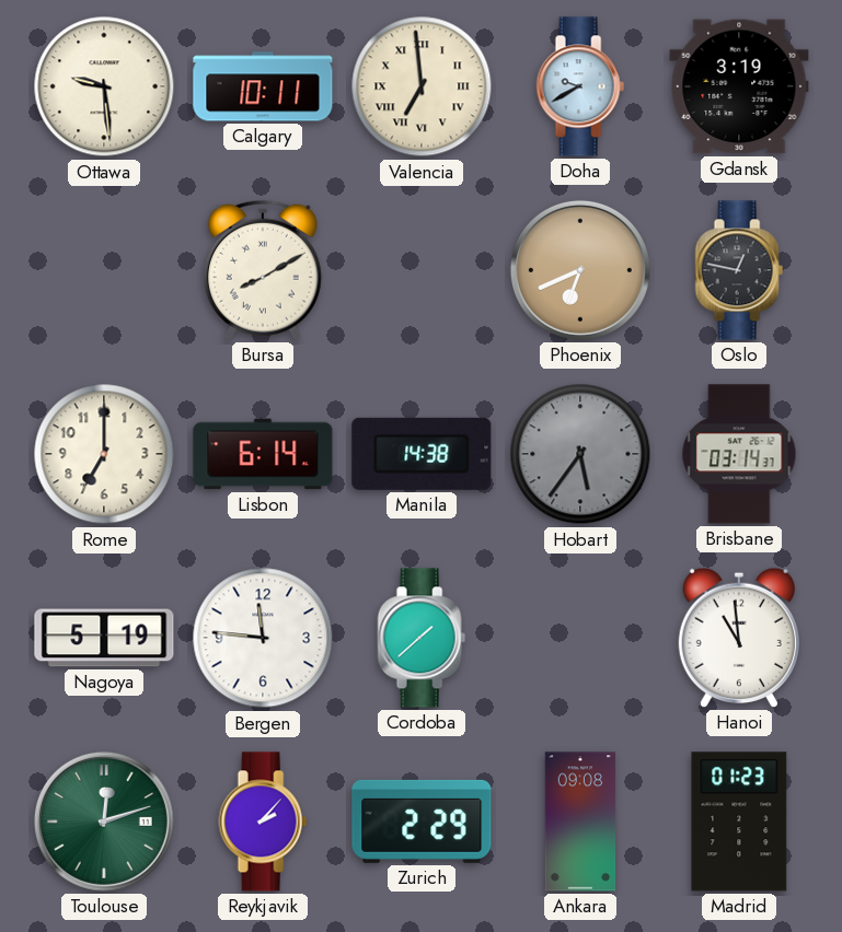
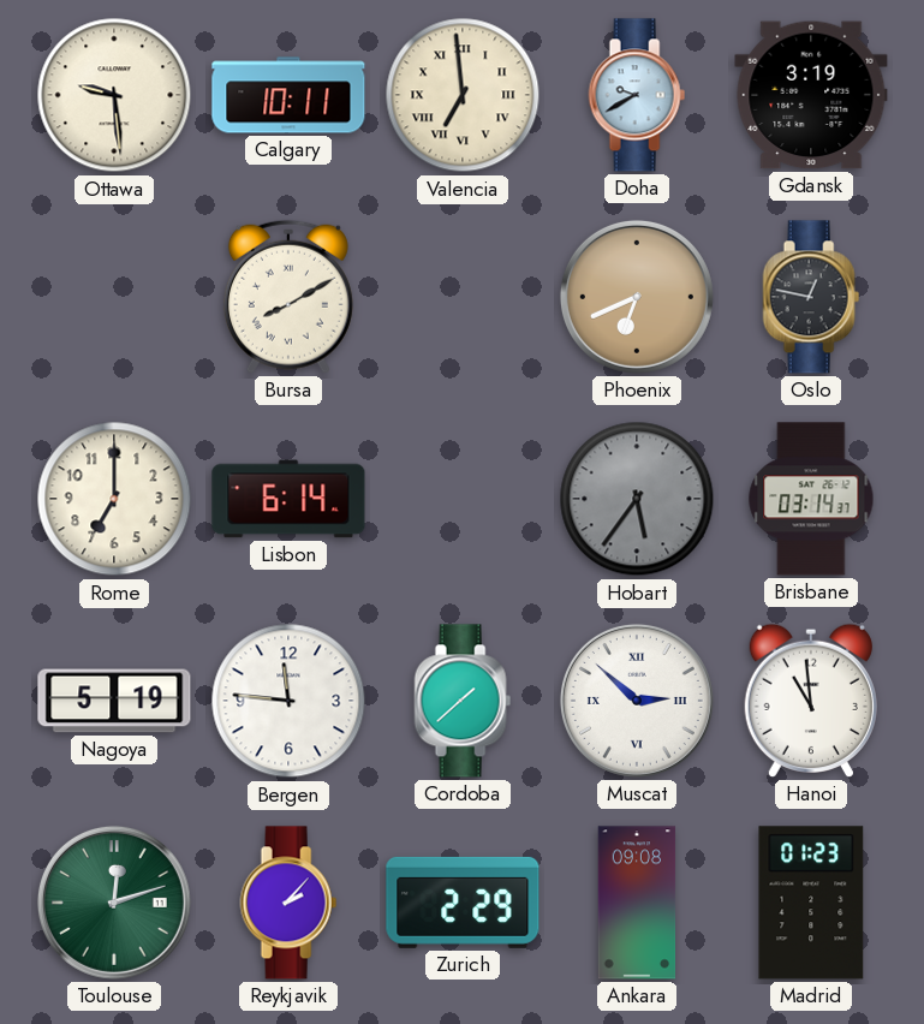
Manila: 14:38 -> none (422, 454)
Muscat: none -> 2:52 (637, 701)
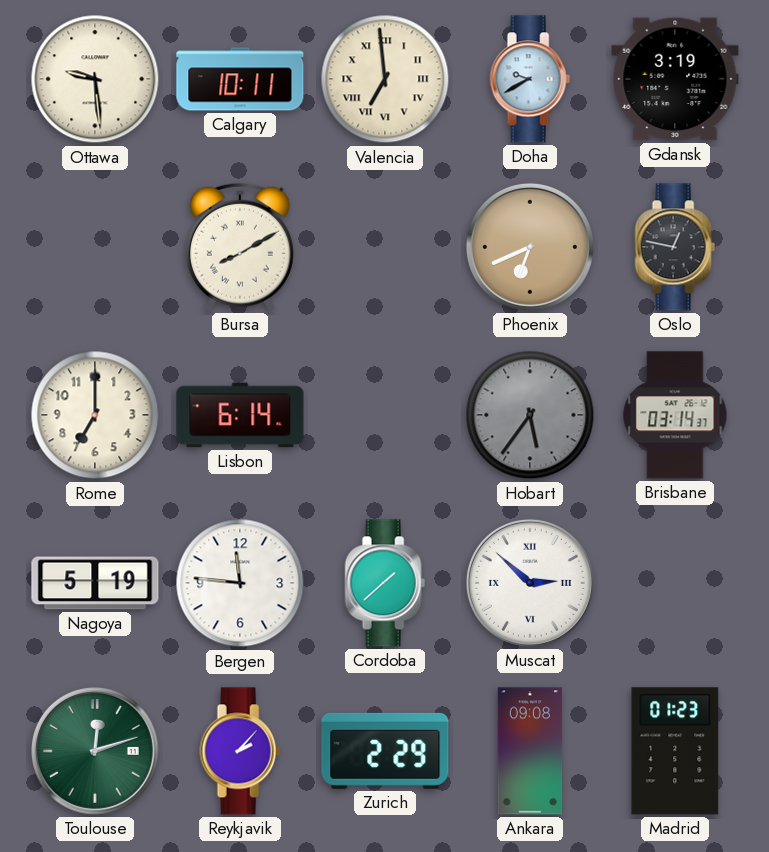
Hanoi: 10:59 -> none (811, 701)
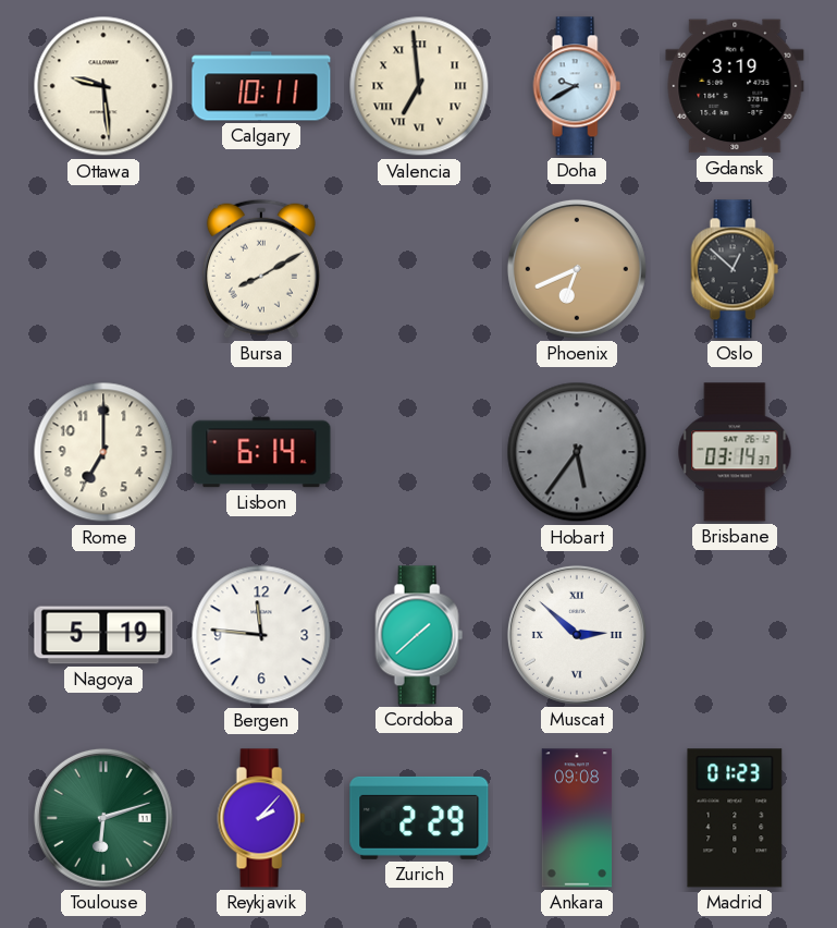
Oslo: 12:47 -> 12:52 (735, 269)
Toulouse: 12:12 -> 6:12 (103, 818)
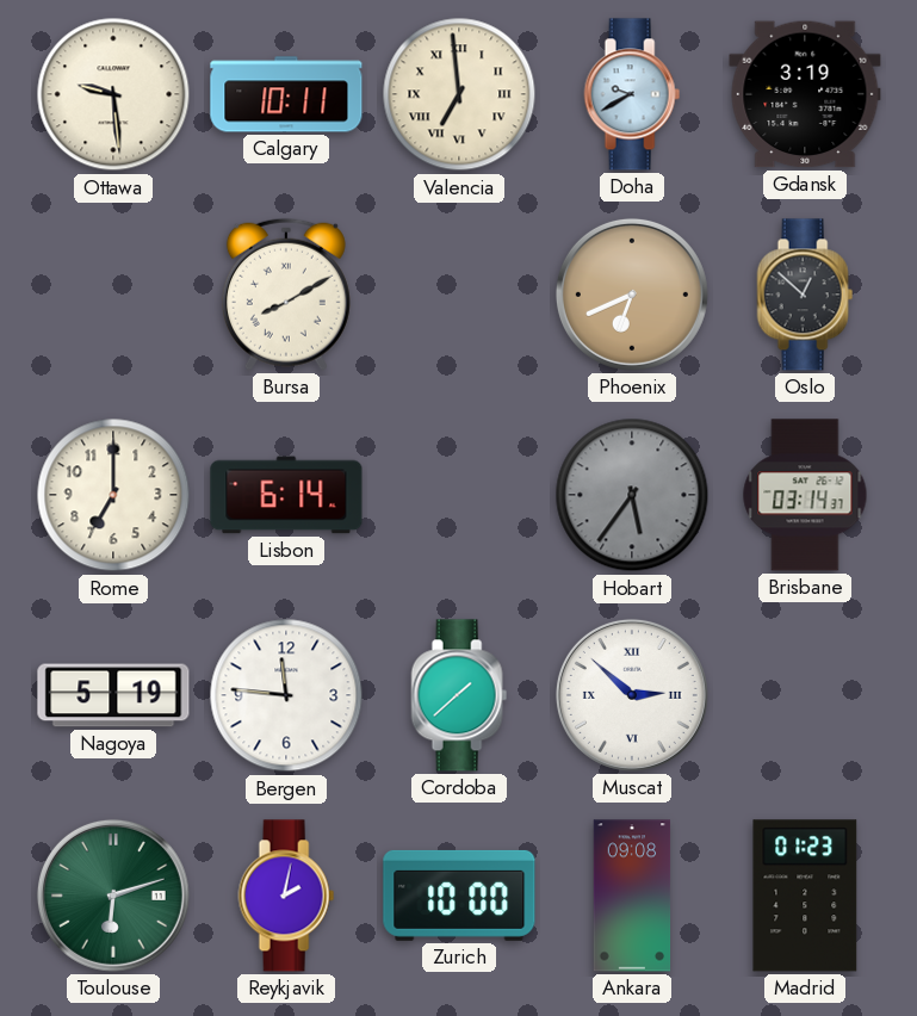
Reykjavik: 2:07 -> 2:02 (286, 896)
Zurich: 2:29 -> 10:00 (459, 896)
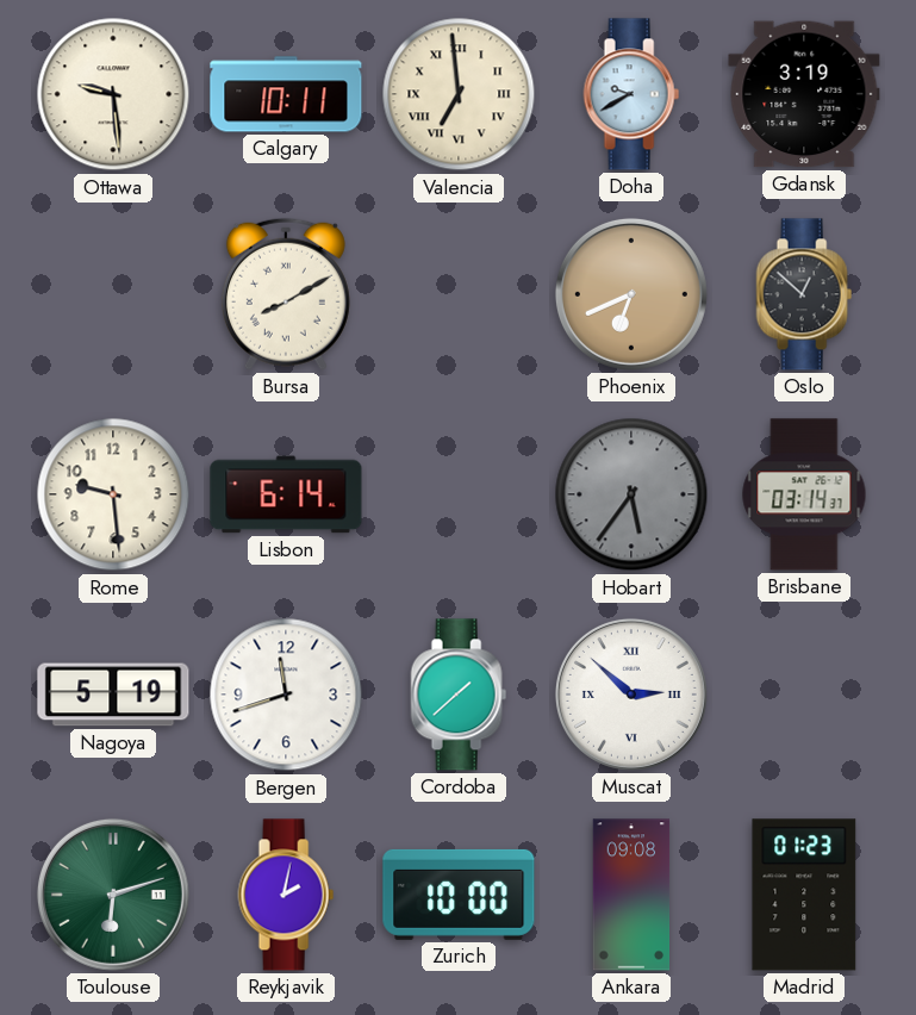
Rome: 7:00 -> 9:29 (113, 494)
Bergen: 11:46 -> 11:42 (286, 695)
